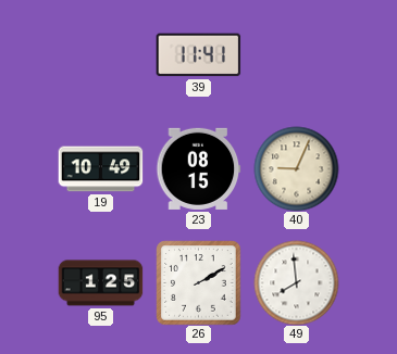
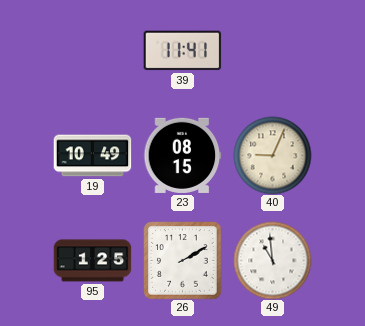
49: 7:59 -> 10:59 (272, 260)
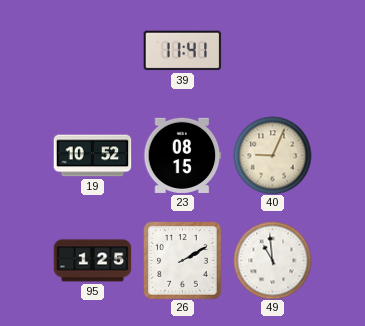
19: 10:49 -> 10:52 (92, 156)
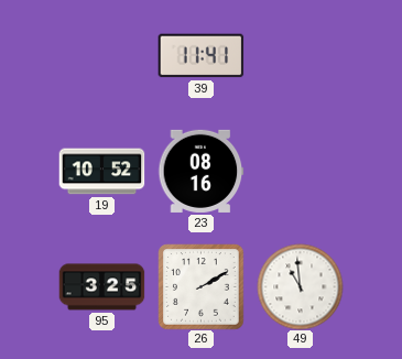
23: 08:15 -> 08:16 (200, 171)
40: 9:04 -> none (272, 155)
95: 1:25 -> 3:25 (101, 287)
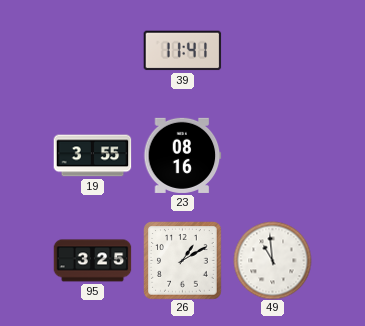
19: 10:52 -> 3:55 (92, 156)
26: 2:10 -> 1:10 (182, 260)
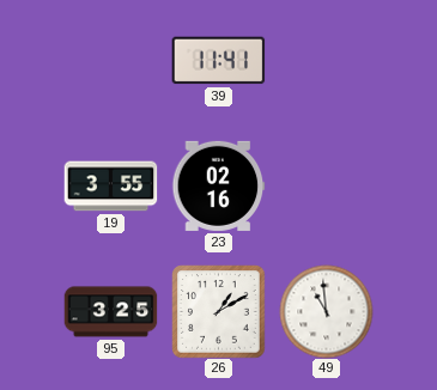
23: 08:16 -> 02:16 (218, 185)
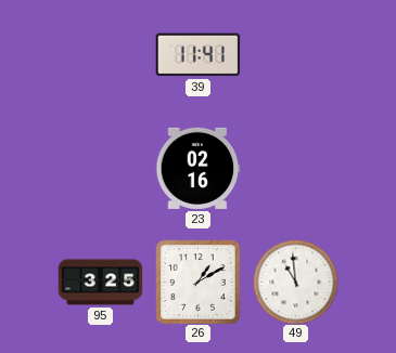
19: 3:55 -> none (110, 187)
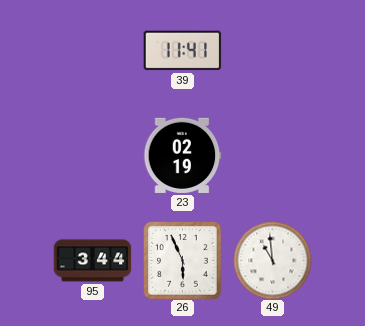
23: 02:16 -> 02:19 (182, 155)
95: 3:25 -> 3:44 (92, 261)
26: 1:10 -> 5:56 (182, 260)
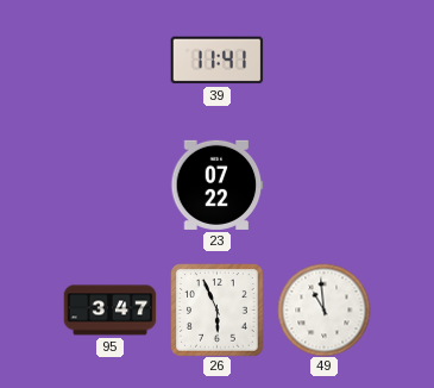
23: 02:19 -> 07:22 (216, 184)
95: 3:44 -> 3:47 (109, 311)
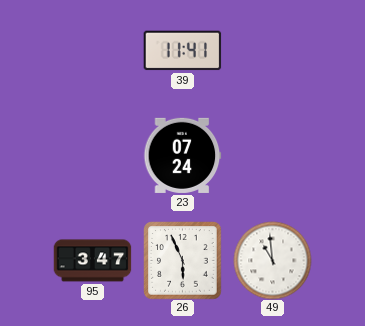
23: 07:22 -> 07:24 (182, 155)
